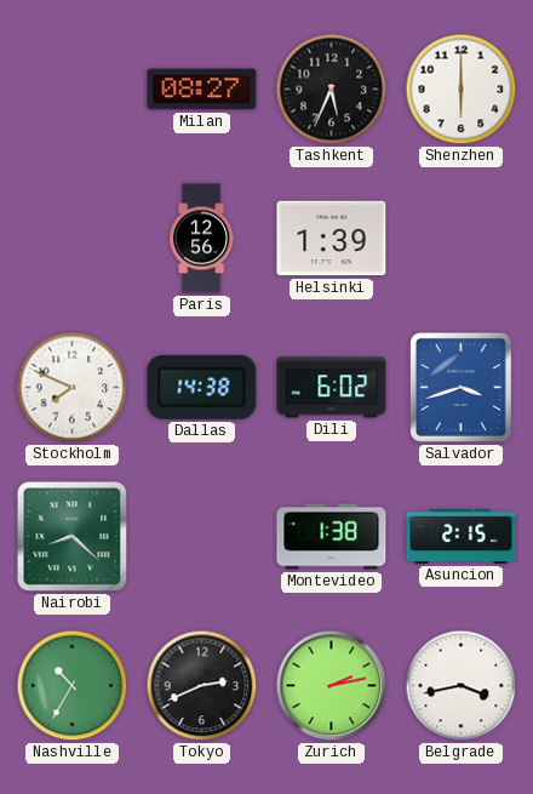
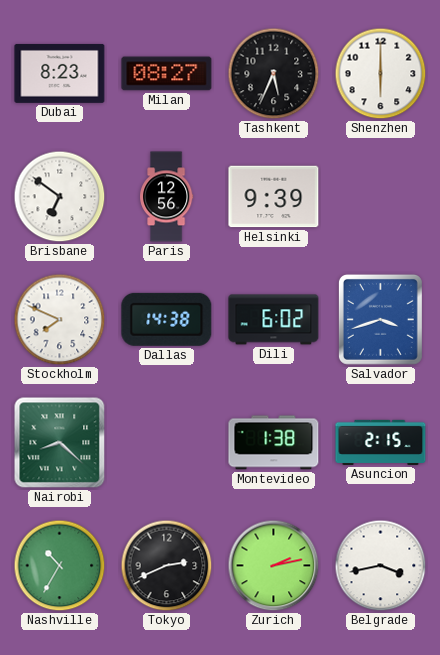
Dubai: none -> 8:23 (60, 73)
Brisbane: none -> 6:51 (60, 197)
Helsinki: 1:39 -> 9:39 (274, 197)
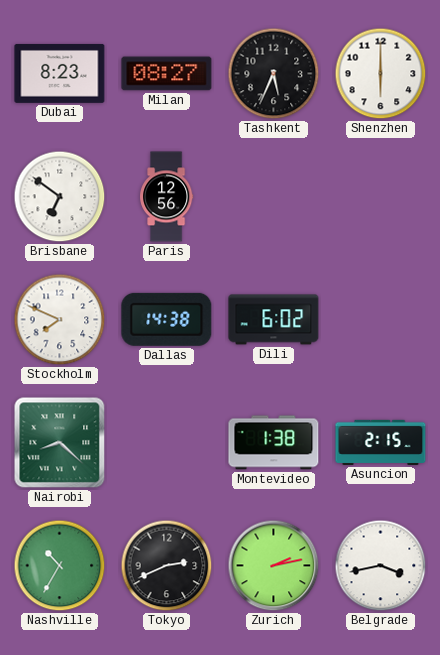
Helsinki: 9:39 -> none (274, 197)
Salvador: 3:42 -> none (380, 319)
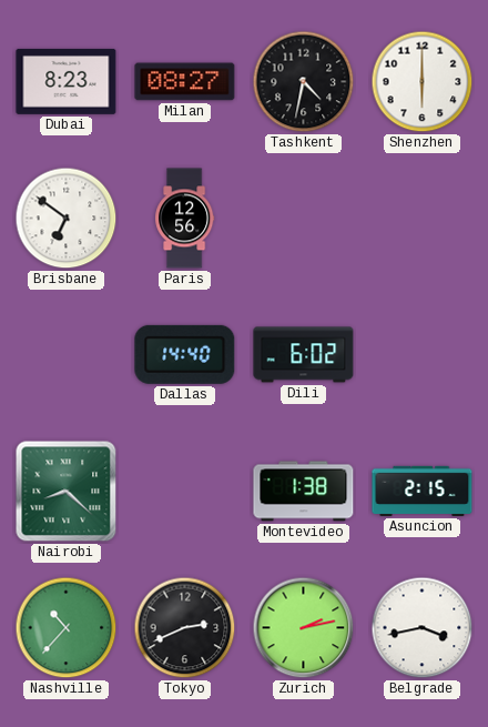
Tashkent: 5:34 -> 4:32 (304, 82)
Stockholm: 7:49 -> none (60, 320)
Dallas: 14:38 -> 14:40 (185, 354)
Nashville: 10:35 -> 10:37 (67, 628)
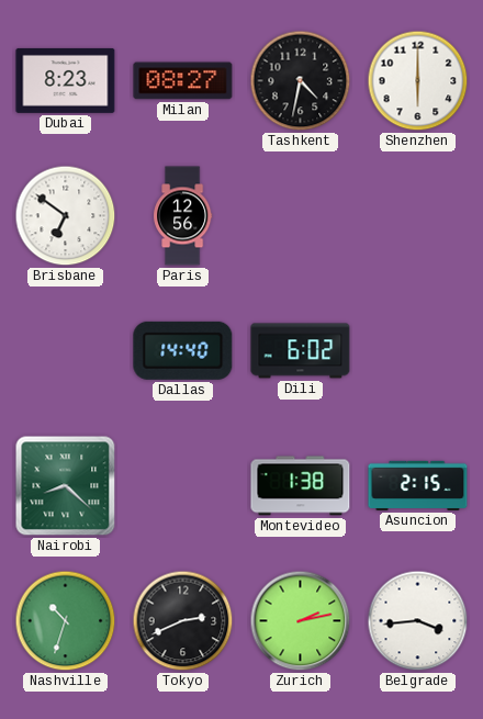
Nashville: 10:37 -> 10:33 (66, 621)
Belgrade: 3:43 -> 3:44 (418, 621)
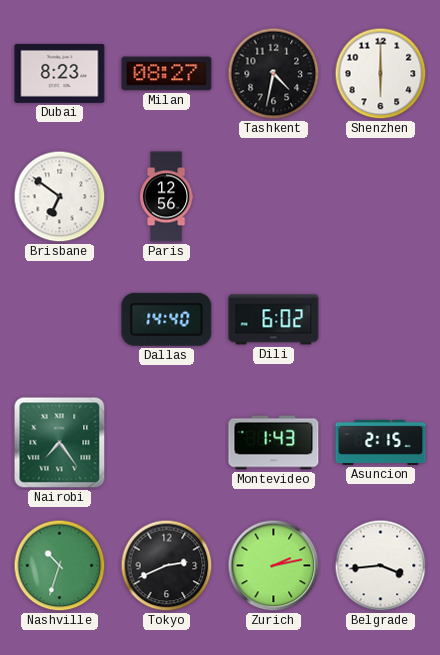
Nairobi: 8:22 -> 7:24 (60, 443)
Montevideo: 1:38 -> 1:43 (274, 443)
